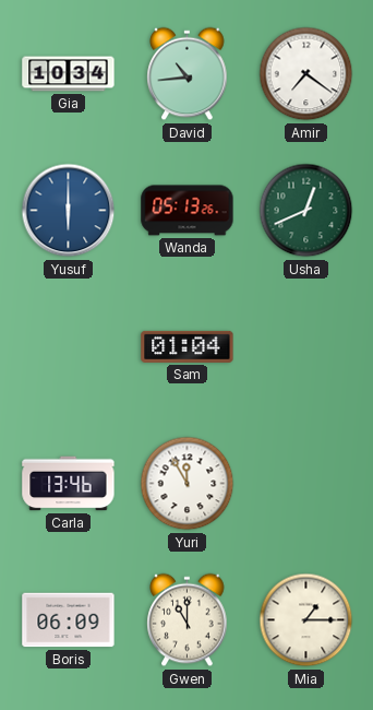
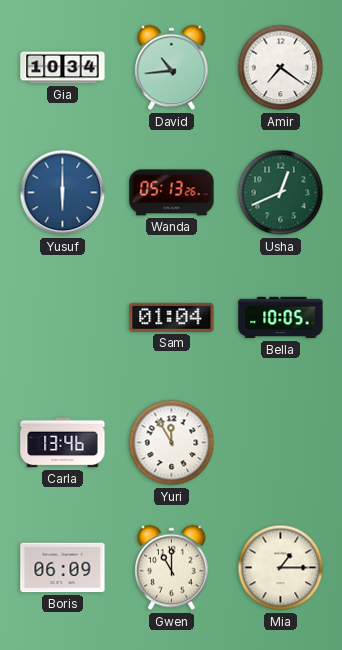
Bella: none -> 10:05 (281, 318)
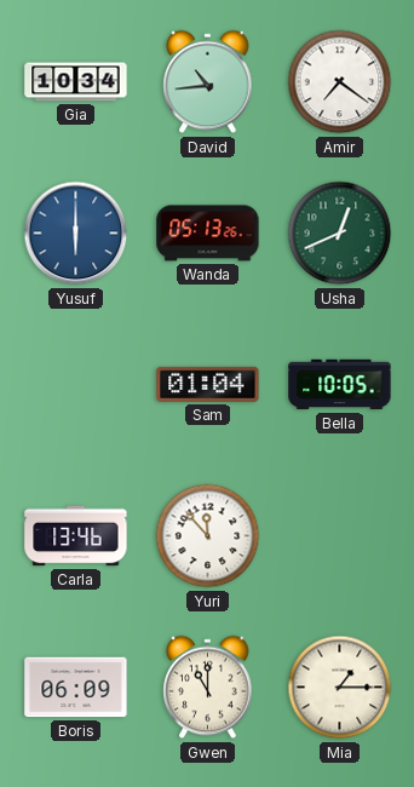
Yuri: 11:55 -> 11:53 (208, 536)
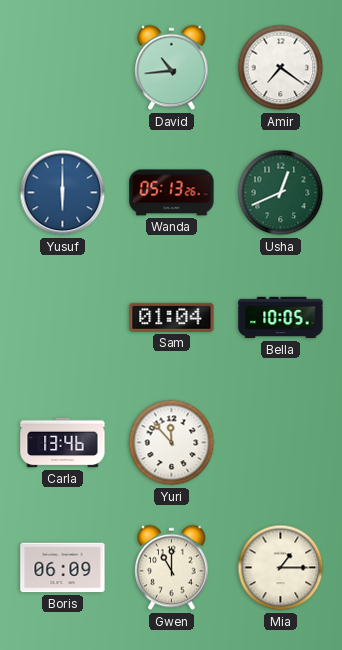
Gia: 10:34 -> none (76, 82)
